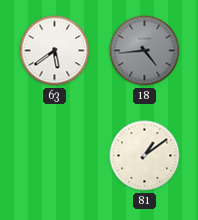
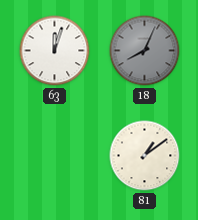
63: 5:39 -> 12:03 (55, 51)
18: 4:44 -> 8:04 (145, 51)
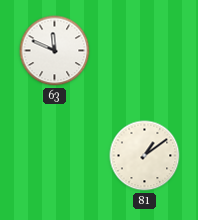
63: 12:03 -> 11:49 (55, 51)
18: 8:04 -> none (145, 51)
